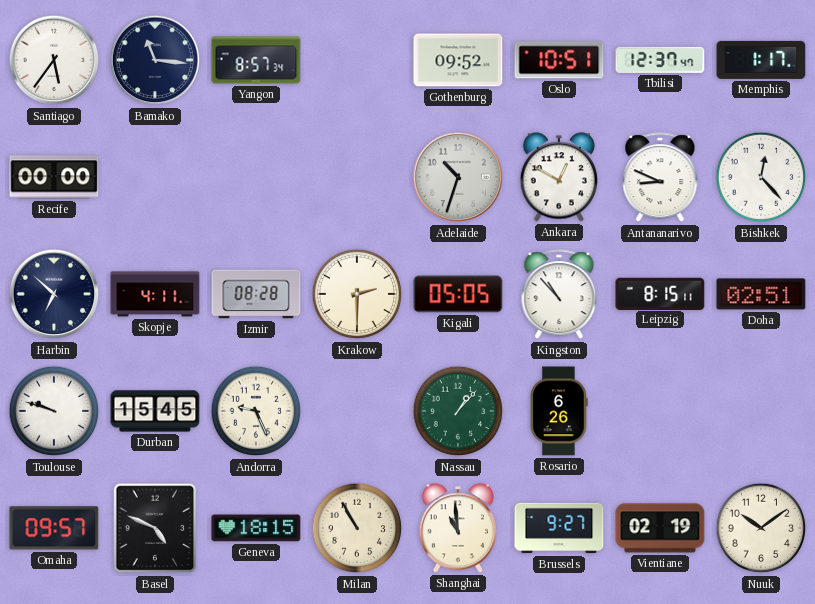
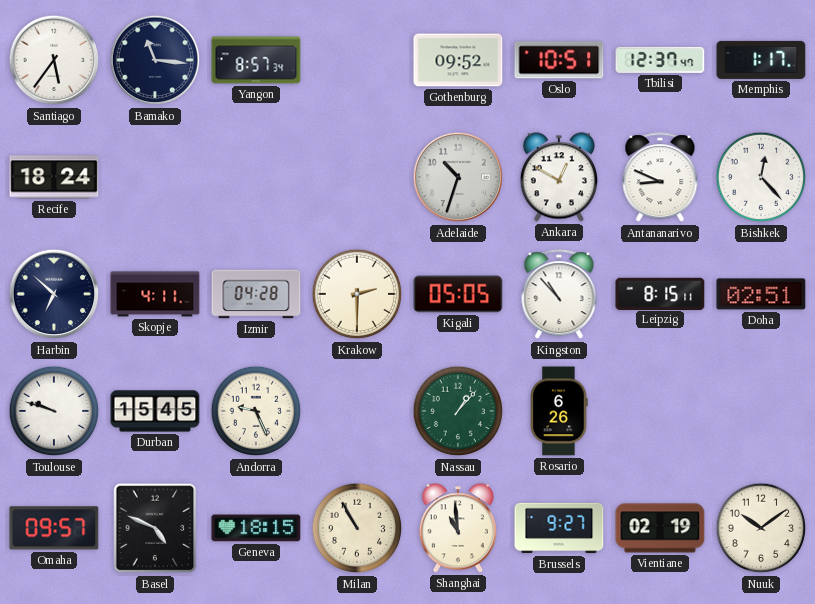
Recife: 00:00 -> 18:24 (54, 177)
Izmir: 08:28 -> 04:28 (256, 294)
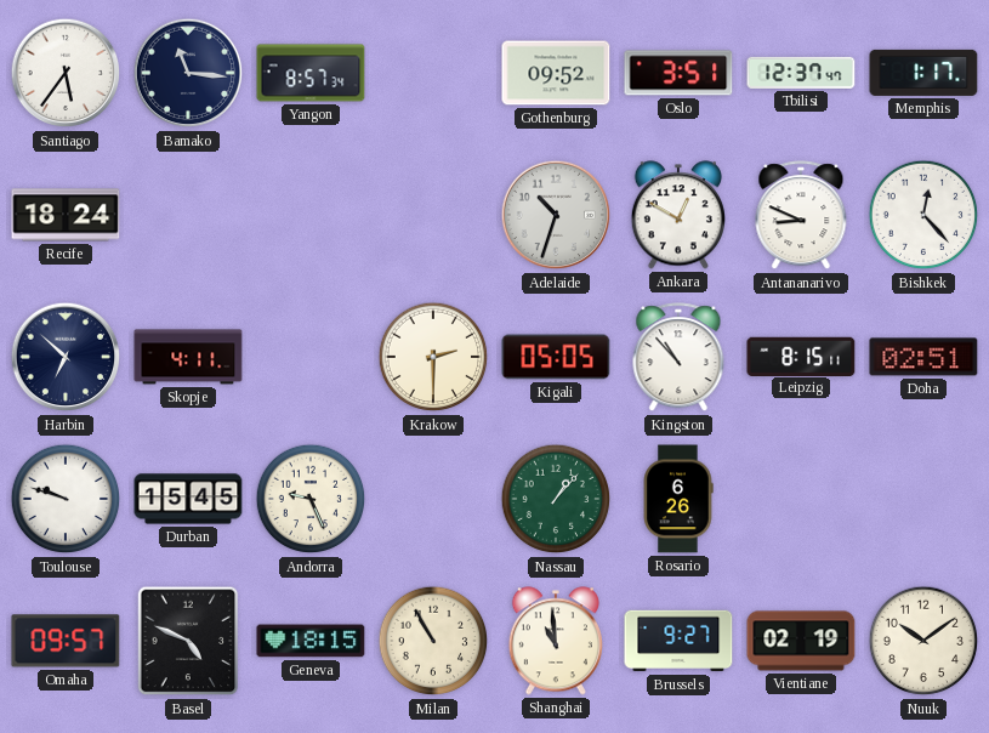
Oslo: 10:51 -> 3:51 (678, 73)
Izmir: 04:28 -> none (256, 294)
